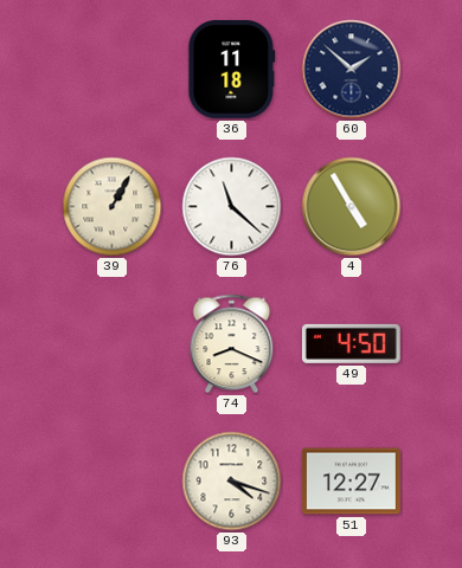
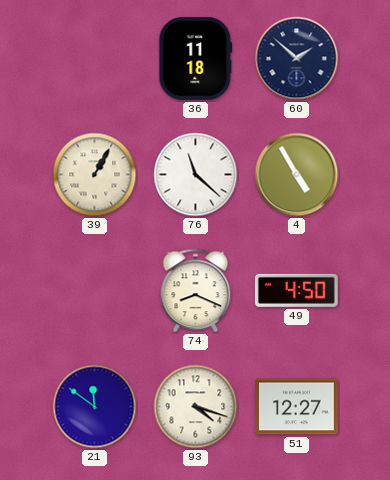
21: none -> 11:51 (95, 407)
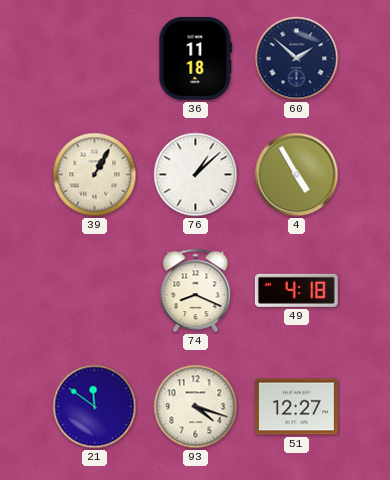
76: 11:22 -> 1:08 (196, 175)
49: 4:50 -> 4:18 (296, 290)
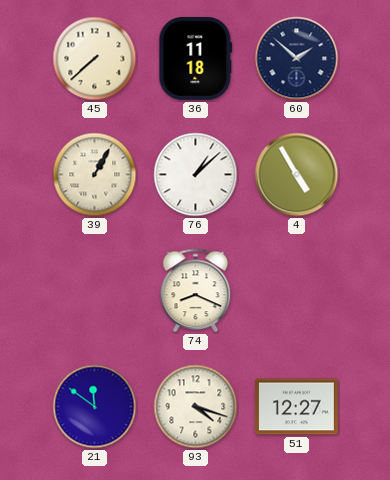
45: none -> 7:38 (95, 59)
49: 4:18 -> none (296, 290)
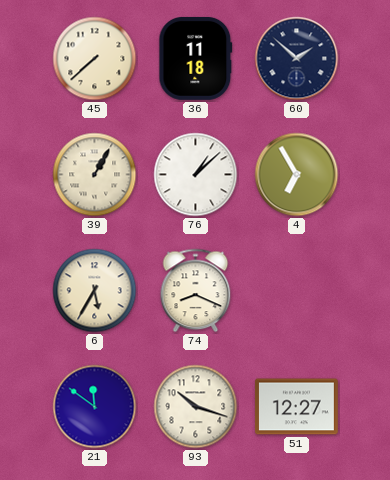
4: 4:55 -> 6:55 (297, 175)
6: none -> 5:35 (95, 291)
93: 4:18 -> 10:18 (196, 407)
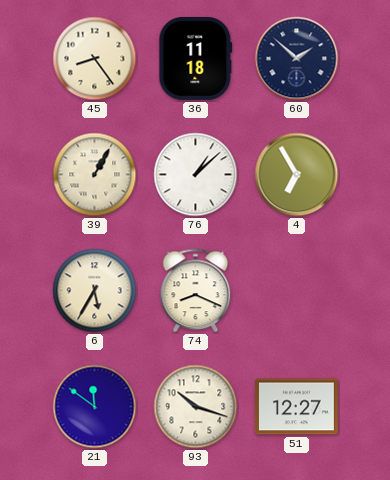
45: 7:38 -> 8:24 (95, 59)
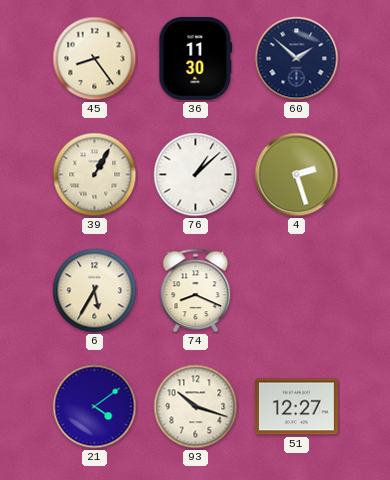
36: 11:18 -> 11:30 (196, 58)
4: 6:55 -> 2:27 (297, 175)
21: 11:51 -> 4:09 (95, 407)
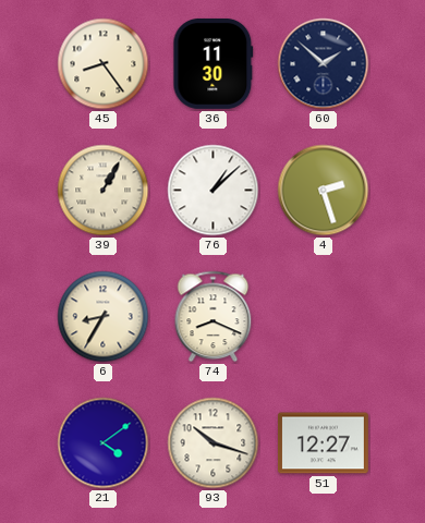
6: 5:35 -> 8:35 (104, 317)
